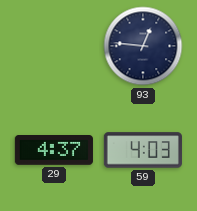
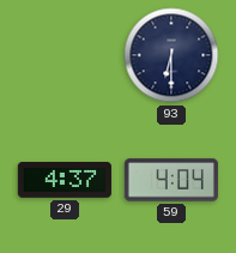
93: 12:46 -> 6:30 (171, 55)
59: 4:03 -> 4:04 (171, 180)
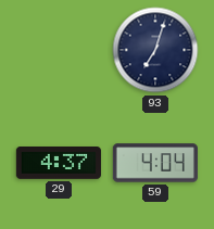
93: 6:30 -> 7:03 (155, 50)
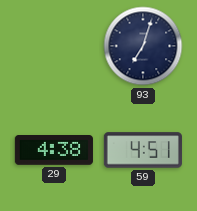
29: 4:37 -> 4:38 (54, 150)
59: 4:04 -> 4:51 (143, 150)
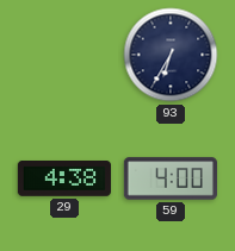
93: 7:03 -> 6:35 (171, 55)
59: 4:51 -> 4:00 (171, 178)
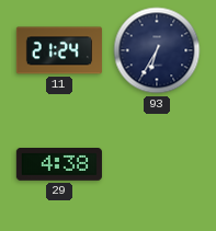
11: none -> 21:24 (59, 50)
59: 4:00 -> none (171, 178)
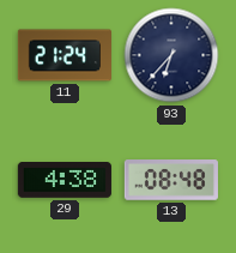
93: 6:35 -> 6:37 (171, 55)
13: none -> 08:48 (171, 181)
